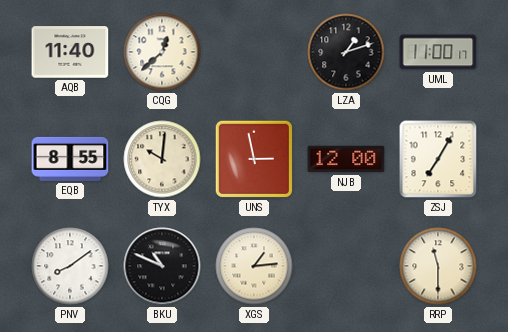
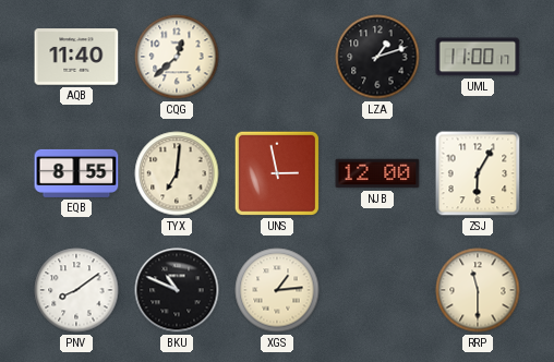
TYX: 10:01 -> 7:01 (177, 173)
ZSJ: 7:05 -> 6:05 (478, 173)
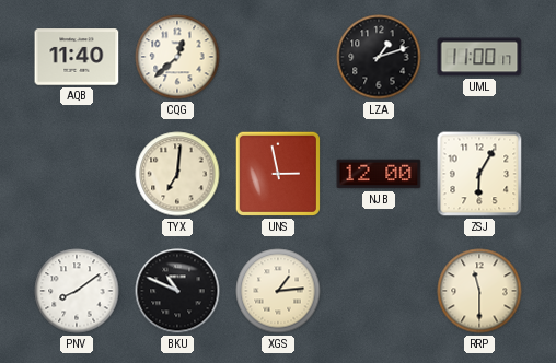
EQB: 8:55 -> none (76, 173)
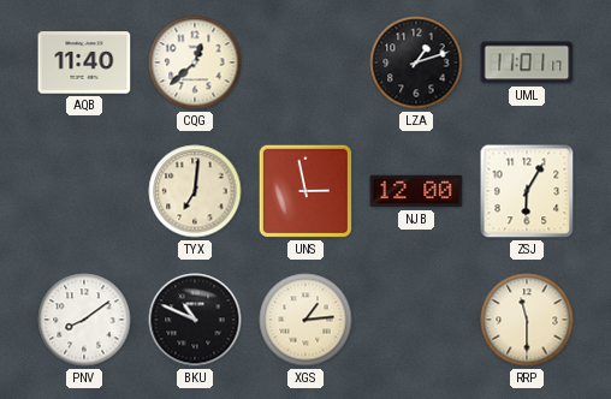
UML: 11:00 -> 11:01 (527, 62)
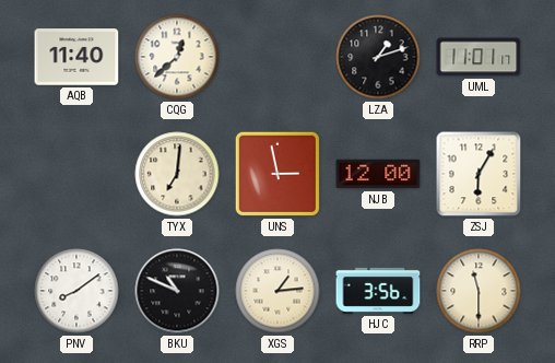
HJC: none -> 3:56 (378, 291)
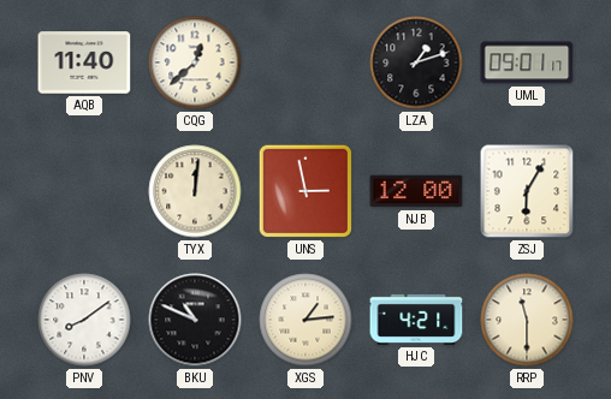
UML: 11:01 -> 09:01 (527, 62)
TYX: 7:01 -> 12:01 (195, 191)
HJC: 3:56 -> 4:21 (416, 320)
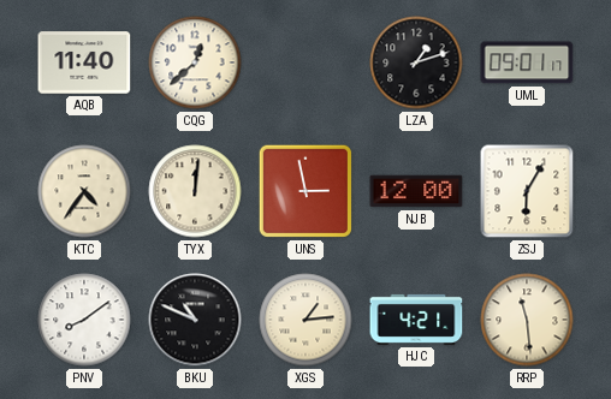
KTC: none -> 4:36 (84, 191)
RRP: 11:30 -> 11:29 (527, 320)
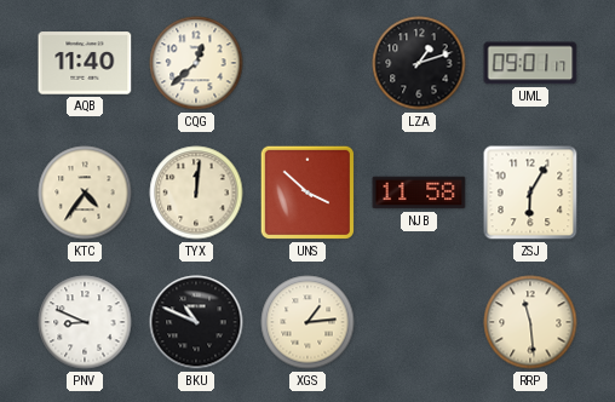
UNS: 2:58 -> 3:52 (307, 193)
NJB: 12:00 -> 11:58 (419, 193)
PNV: 8:09 -> 8:49 (85, 322)
HJC: 4:21 -> none (416, 320)
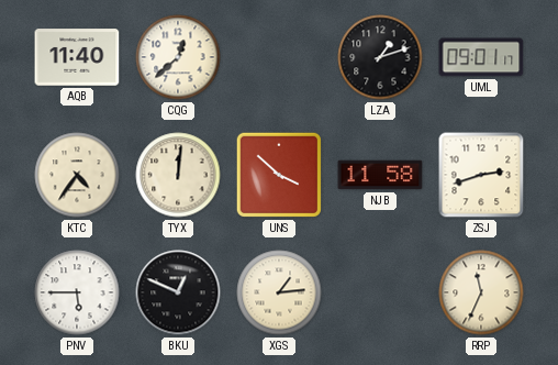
ZSJ: 6:05 -> 2:42 (481, 175)
PNV: 8:49 -> 5:45 (77, 292)
BKU: 10:49 -> 12:49 (178, 292)
RRP: 11:29 -> 11:34 (481, 292)
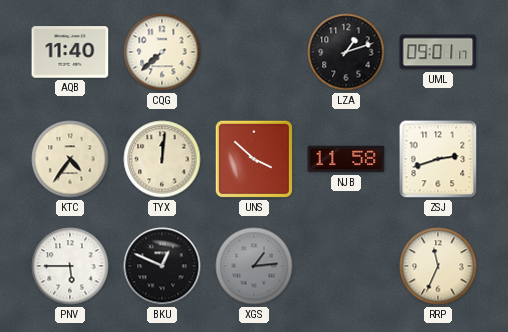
CQG: 12:38 -> 7:38 (162, 52)
XGS dial: cream -> grey (254, 266)
